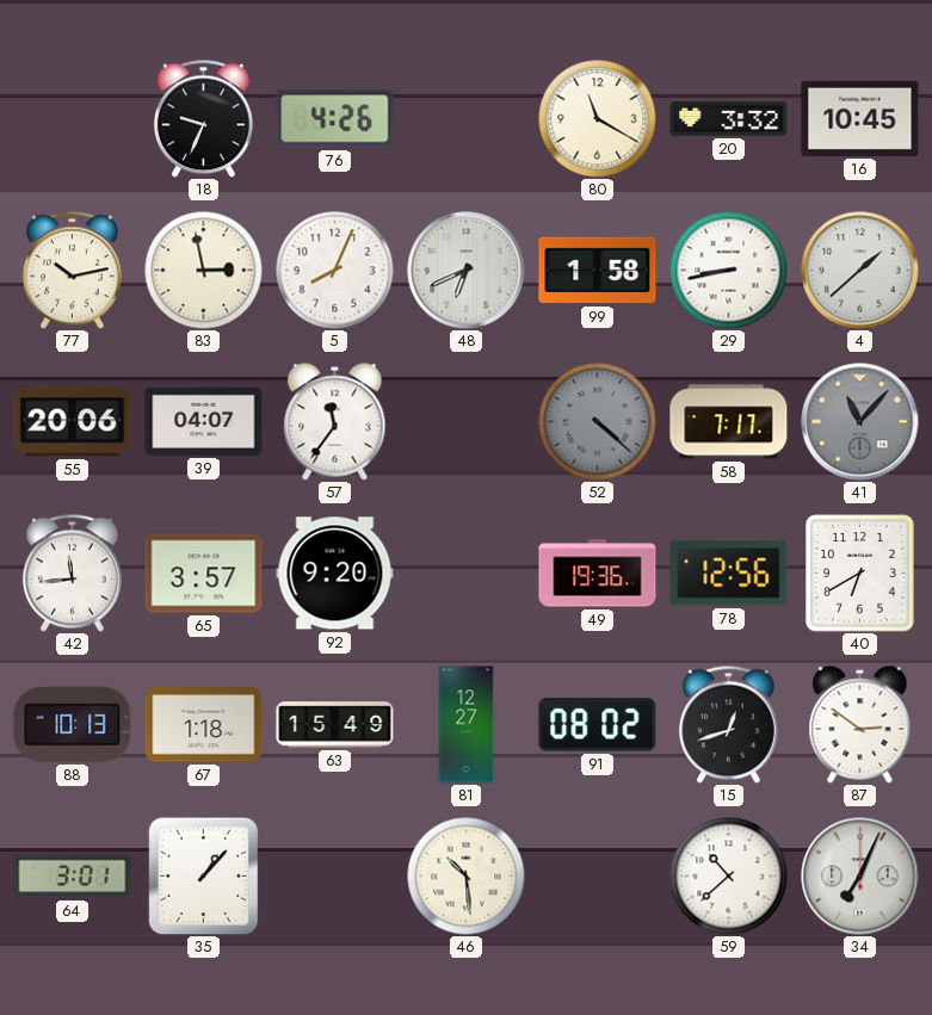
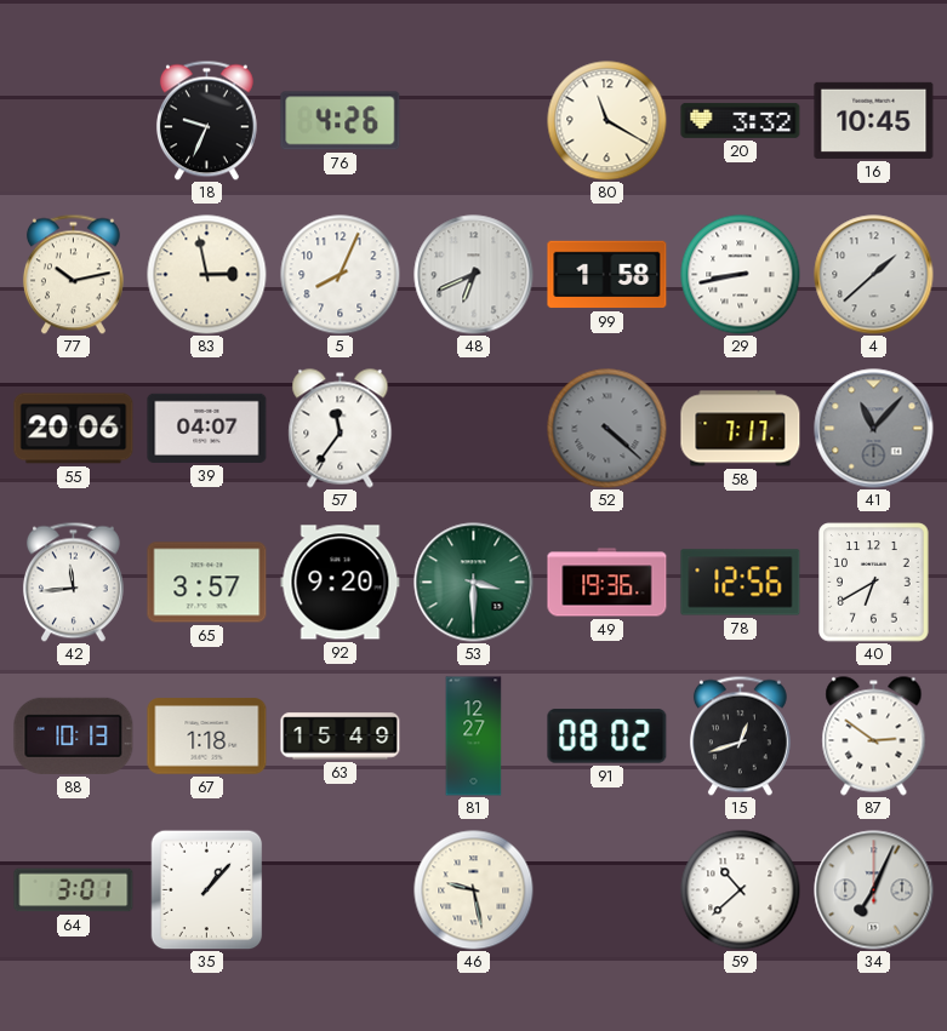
53: none -> 3:30 (474, 583)
46: 10:29 -> 9:28 (474, 890)
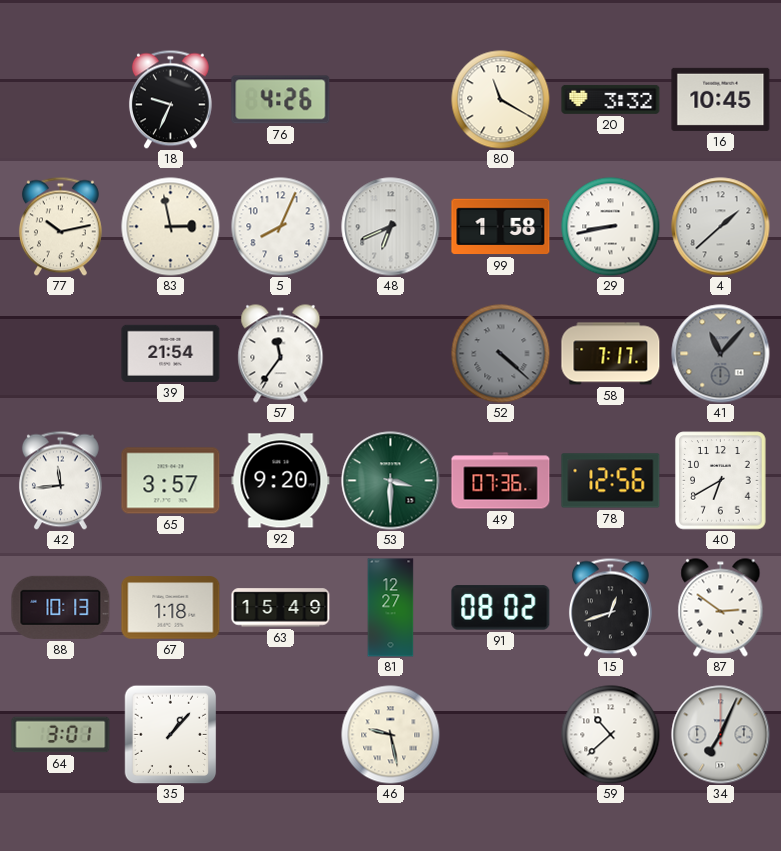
55: 20:06 -> none (74, 429)
39: 04:07 -> 21:54 (171, 353)
49: 19:36 -> 07:36 (501, 481)
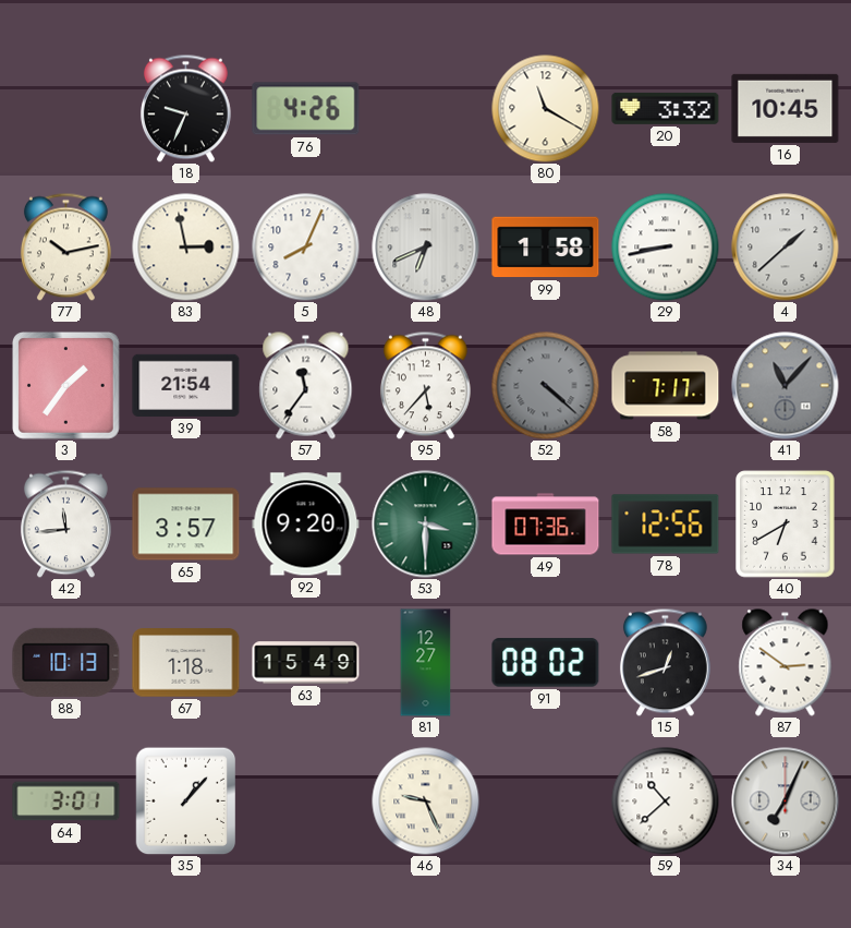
3: none -> 1:36 (66, 386)
95: none -> 5:37 (425, 385)
46: 9:28 -> 9:26 (426, 802)
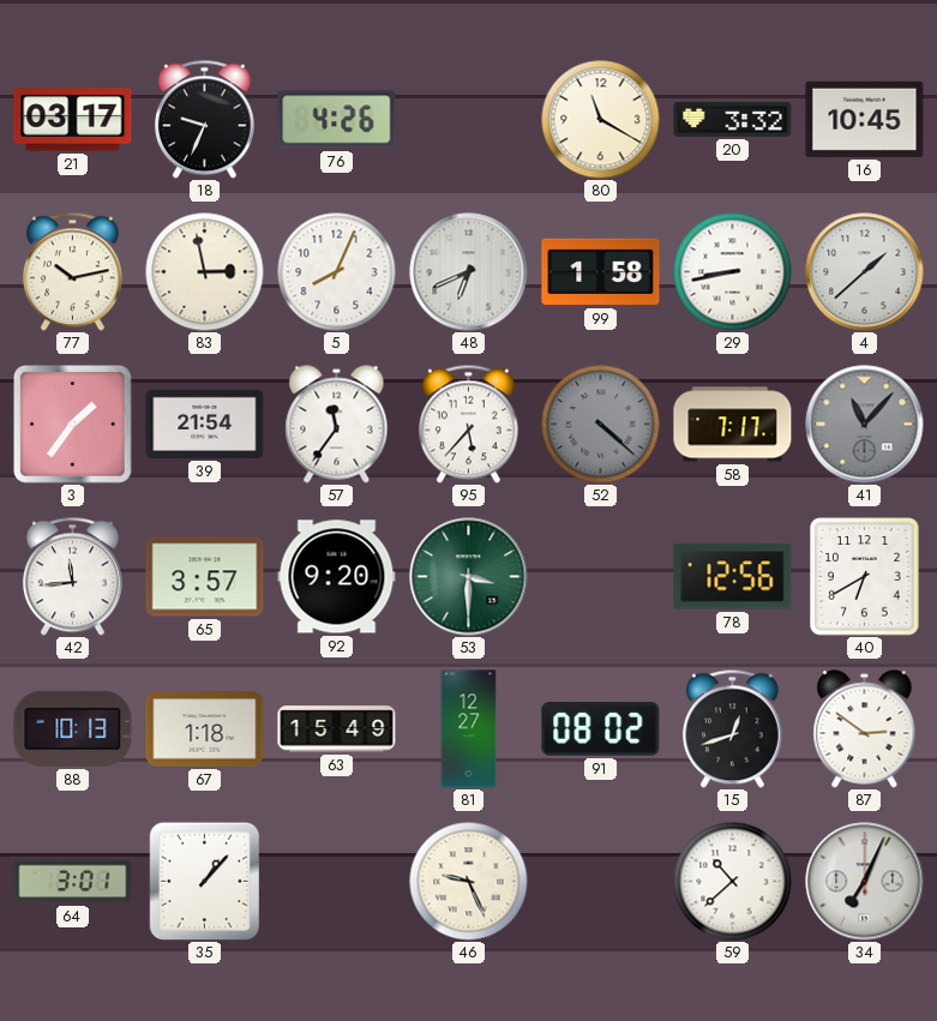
21: none -> 03:17 (73, 120)
49: 07:36 -> none (546, 525)
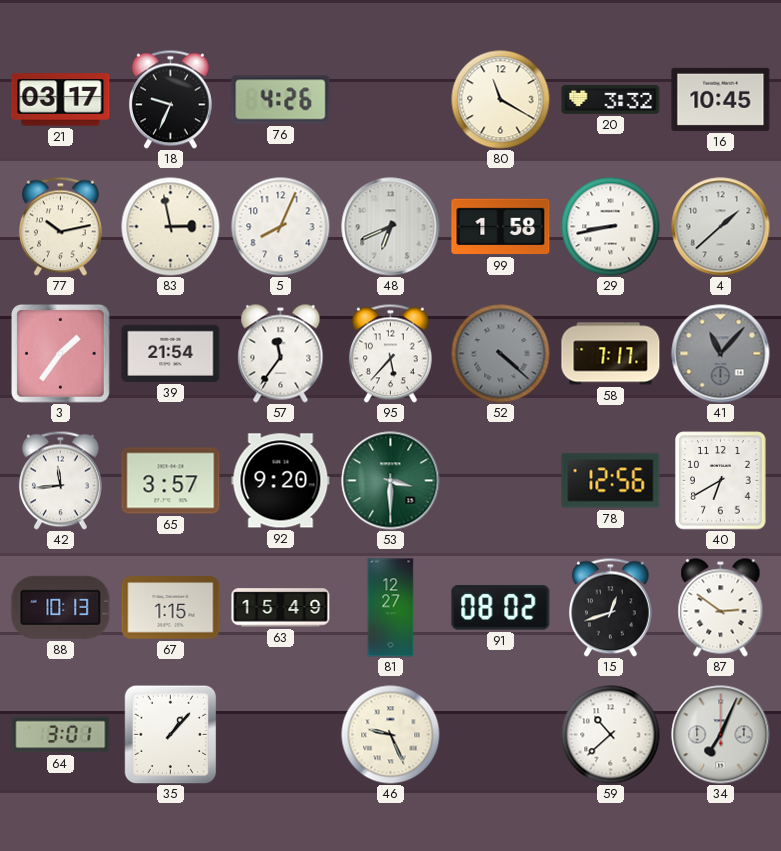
67: 1:18 -> 1:15 (171, 608)
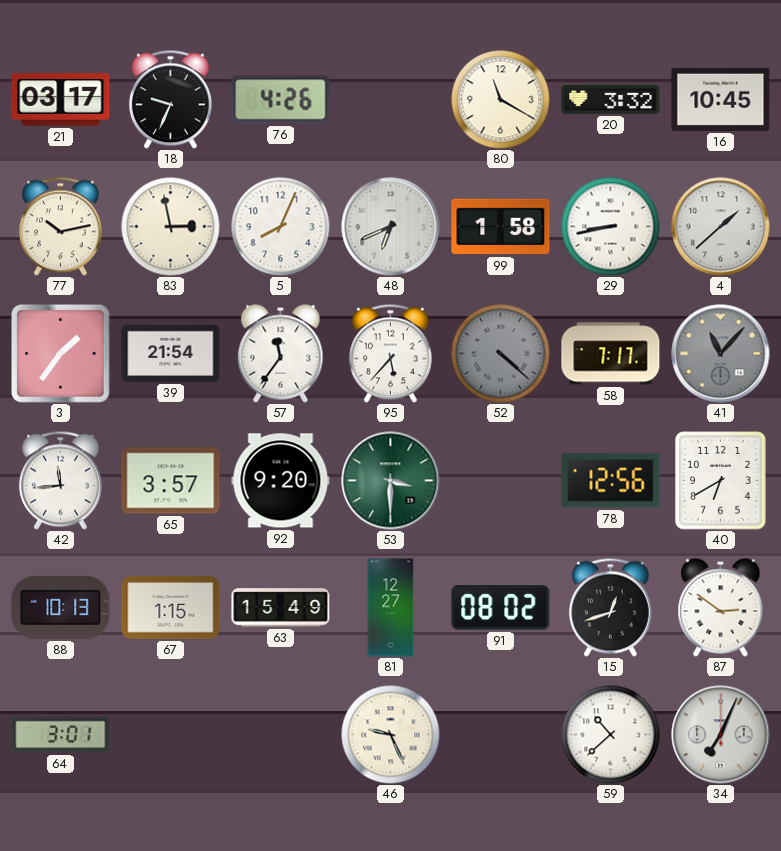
35: 1:07 -> none (171, 734)
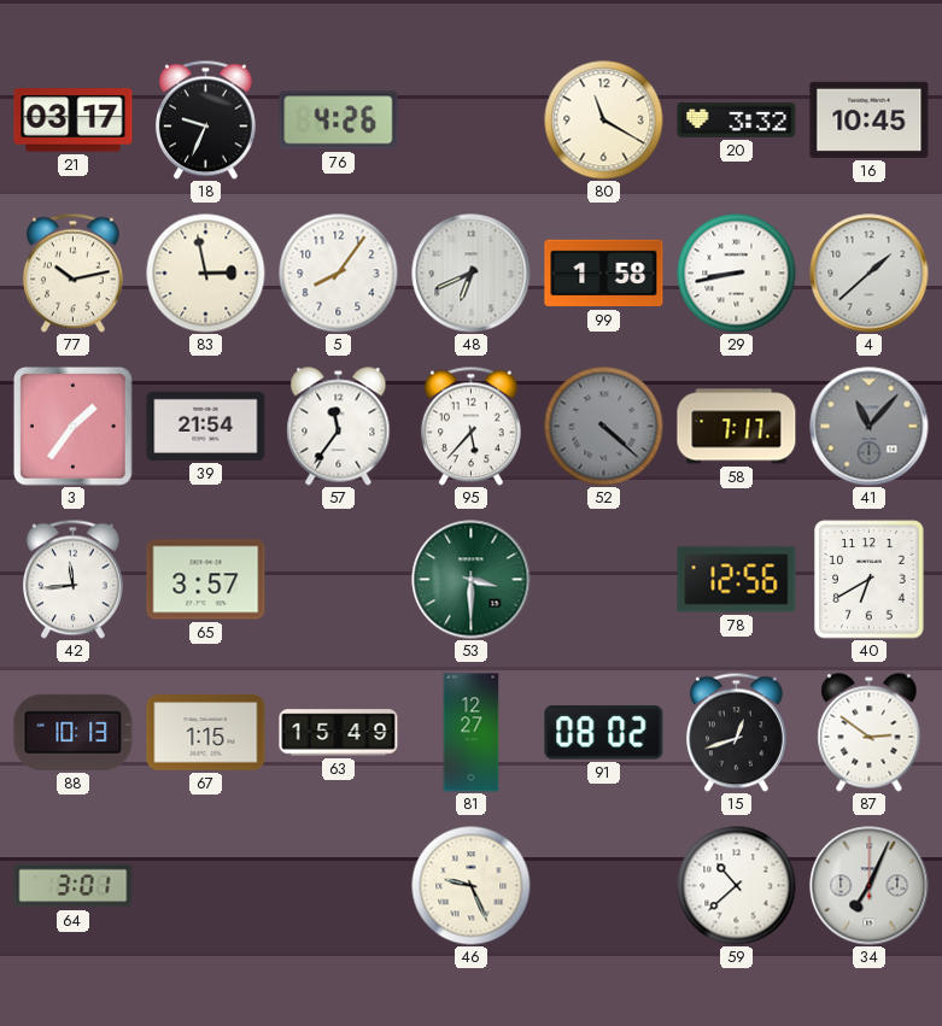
5: 8:04 -> 8:06 (339, 274)
92: 9:20 -> none (281, 481)
